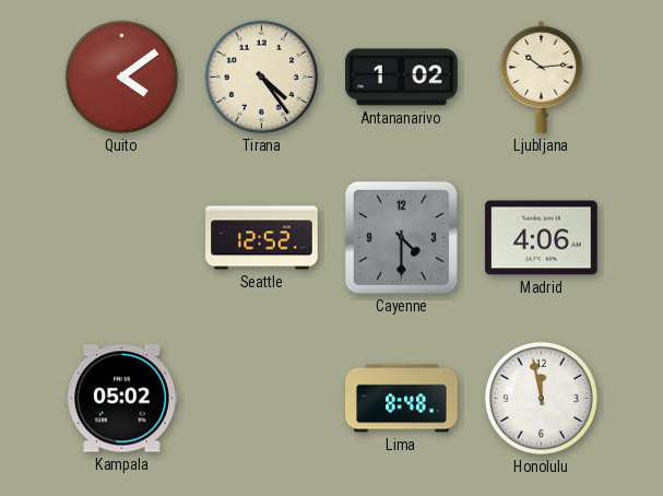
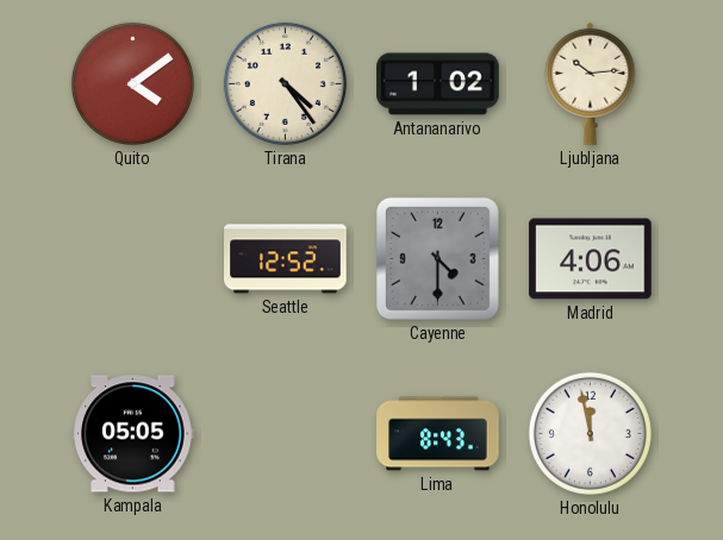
Kampala: 05:02 -> 05:05 (133, 434)
Lima: 8:48 -> 8:43 (438, 434)
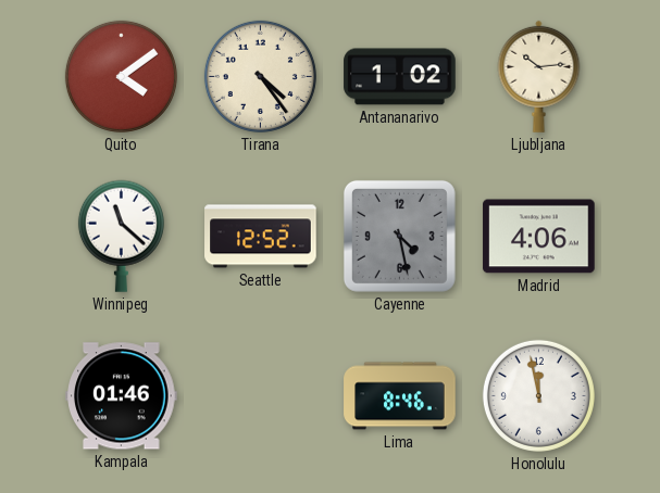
Winnipeg: none -> 11:22 (121, 236)
Cayenne: 4:30 -> 4:28 (399, 236)
Kampala: 05:05 -> 01:46 (122, 396)
Lima: 8:43 -> 8:46 (400, 396)
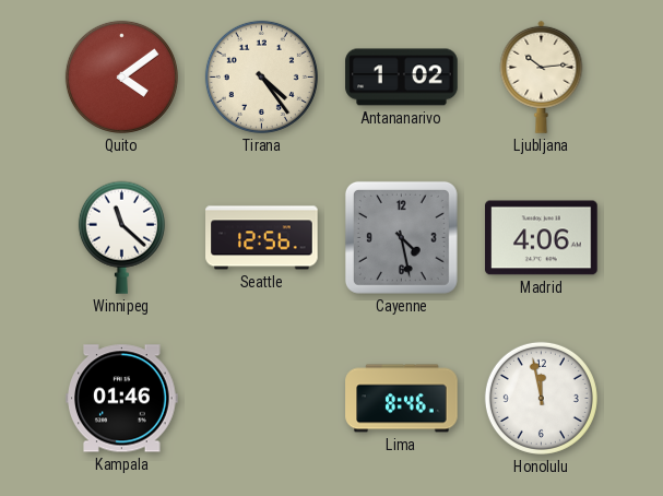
Seattle: 12:52 -> 12:56 (262, 238)
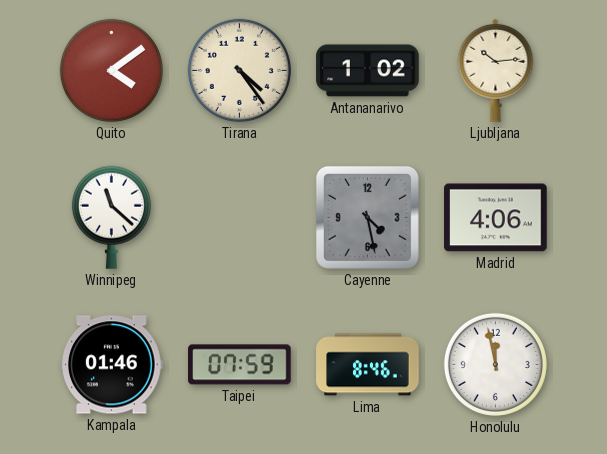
Seattle: 12:56 -> none (262, 238)
Taipei: none -> 07:59 (240, 365)
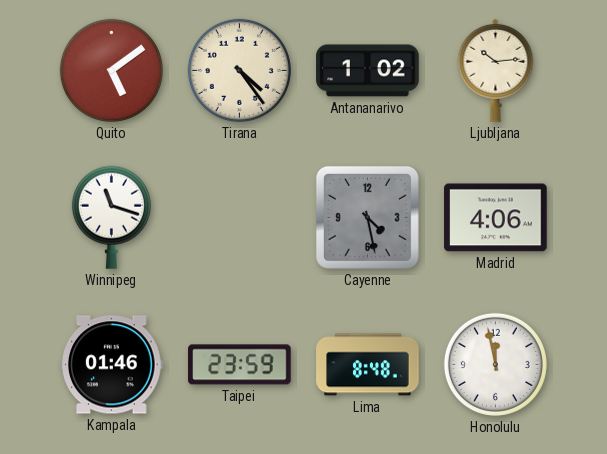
Quito: 4:09 -> 5:09 (111, 70)
Winnipeg: 11:22 -> 11:18 (111, 217)
Taipei: 07:59 -> 23:59 (240, 365)
Lima: 8:46 -> 8:48 (368, 365)
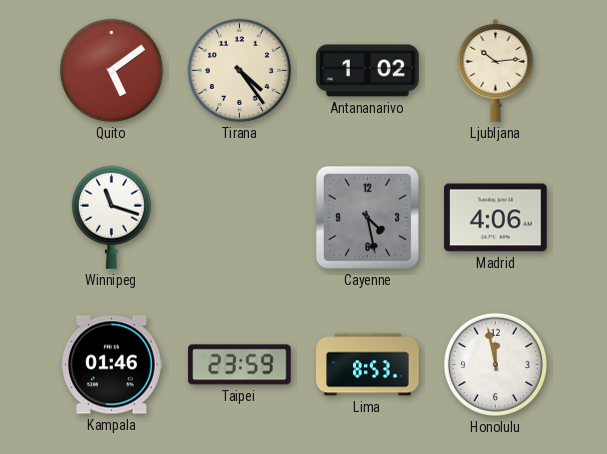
Lima: 8:48 -> 8:53 (368, 365)
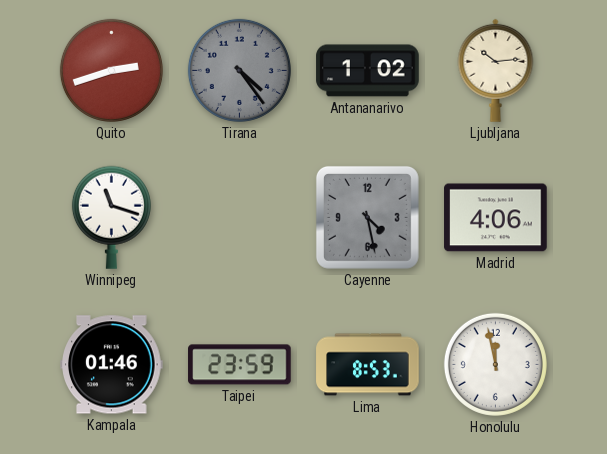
Quito: 5:09 -> 2:42 (111, 70)
Tirana dial: cream -> grey (239, 70)
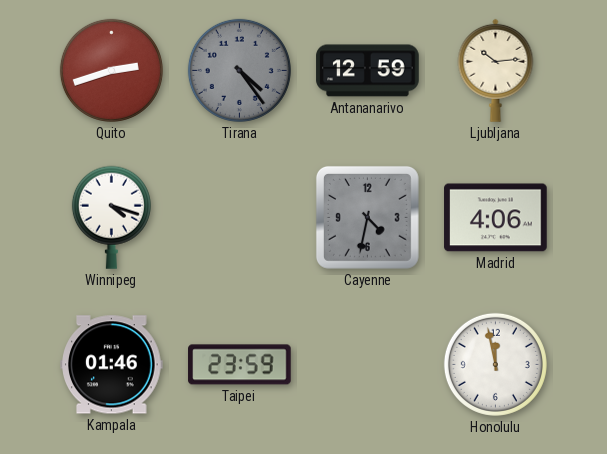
Antananarivo: 1:02 -> 12:59 (368, 71)
Winnipeg: 11:18 -> 4:18 (111, 217)
Cayenne: 4:28 -> 4:32 (367, 217)
Lima: 8:53 -> none (368, 365)
